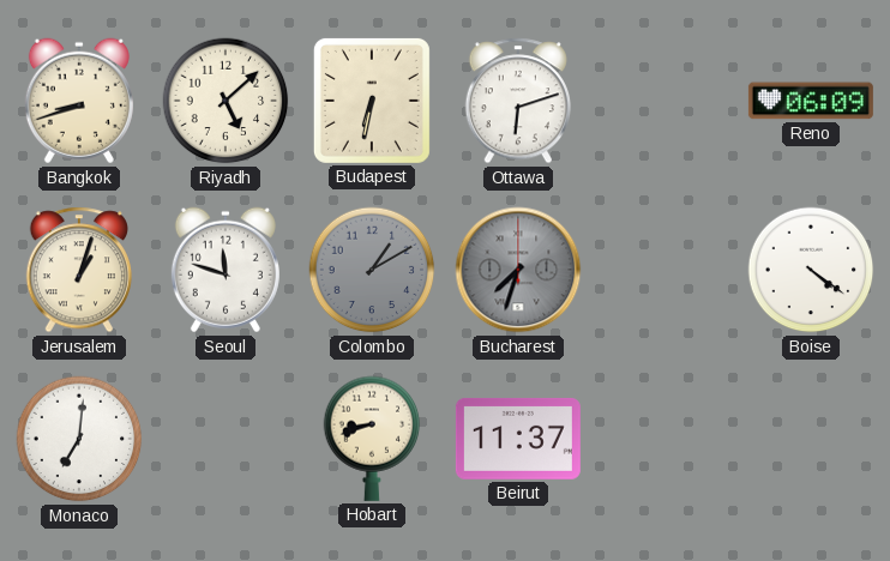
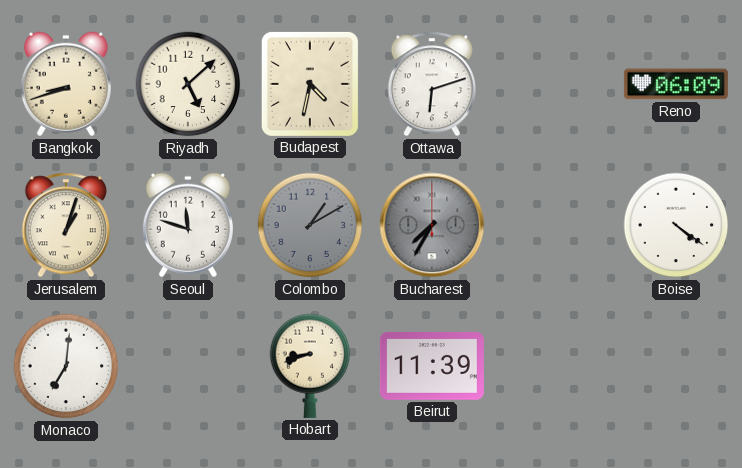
Budapest: 6:32 -> 4:32 (310, 84)
Bucharest: 7:33 -> 7:35 (432, 225)
Beirut: 11:37 -> 11:39 (432, 366)
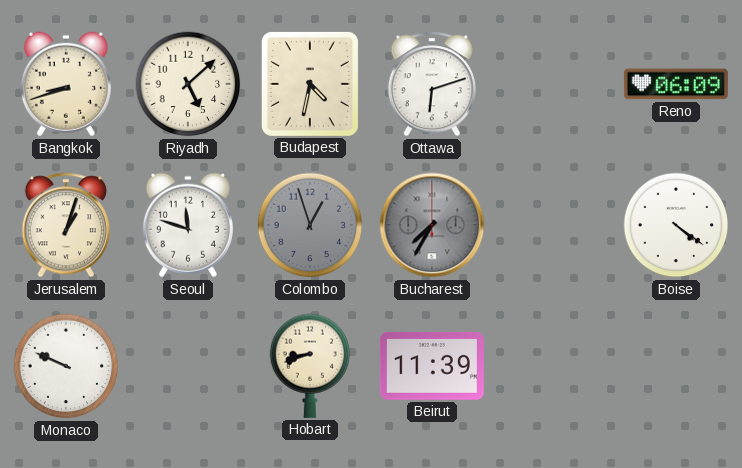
Colombo: 1:10 -> 12:57 (310, 225)
Monaco: 7:01 -> 9:49 (66, 366)
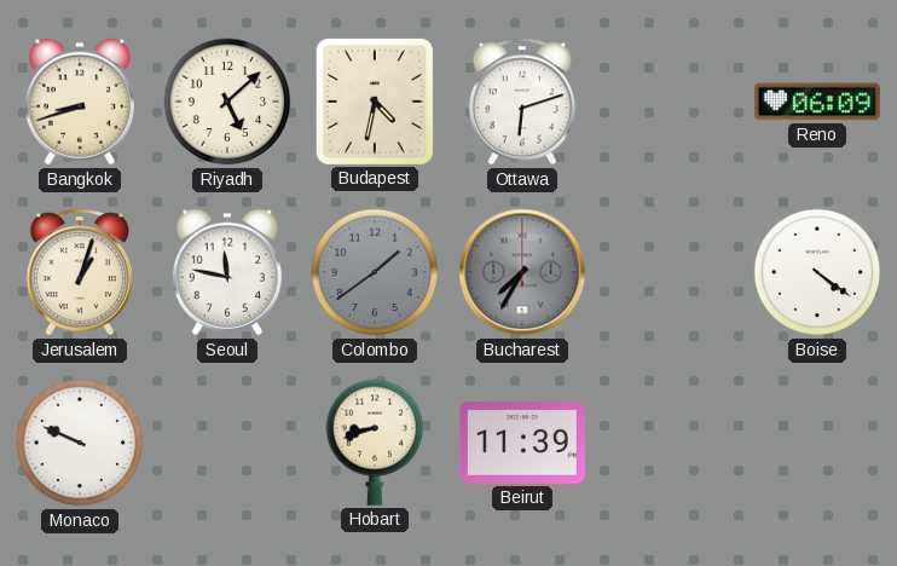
Seoul: 11:48 -> 11:47 (227, 272)
Colombo: 12:57 -> 1:39 (375, 272)
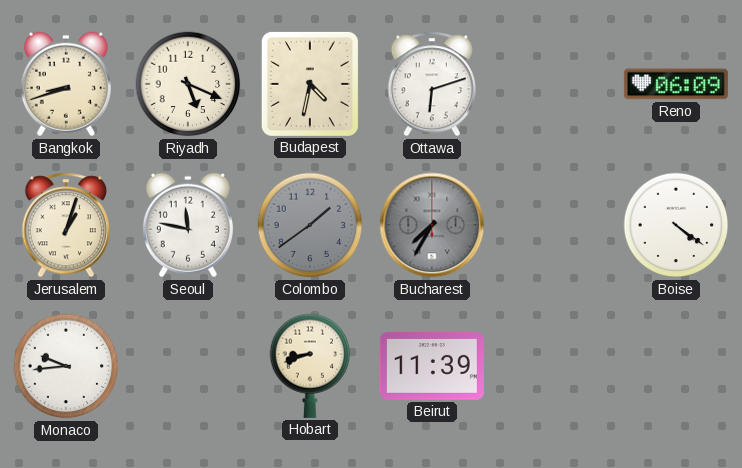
Riyadh: 5:08 -> 5:19 (188, 84)
Monaco: 9:49 -> 9:44 (66, 366)
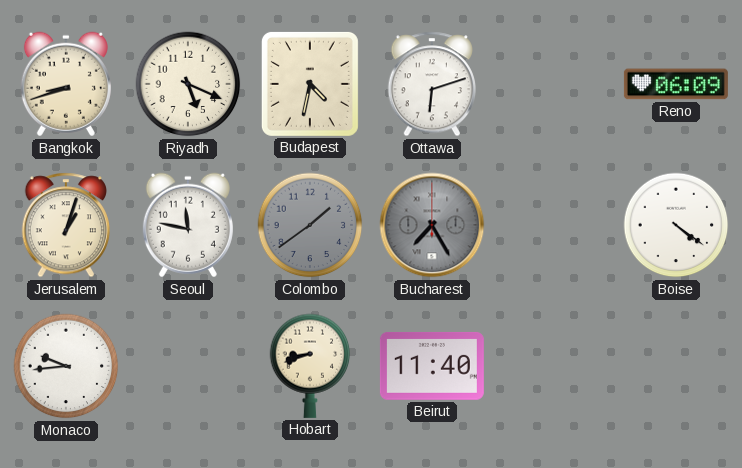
Bucharest: 7:35 -> 7:25 (432, 225)
Beirut: 11:39 -> 11:40 (432, 366)
